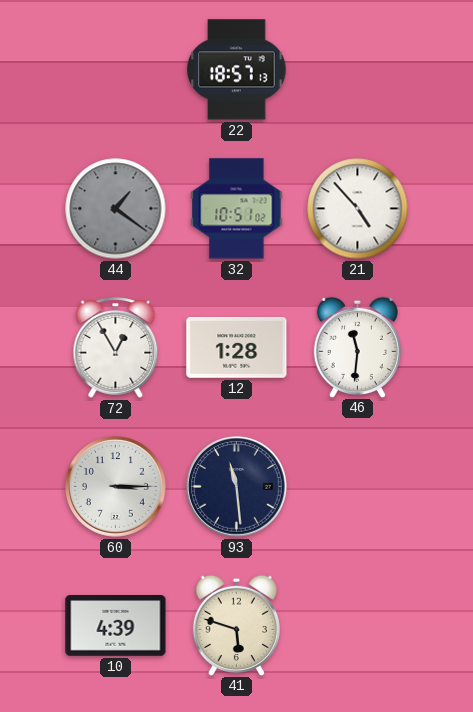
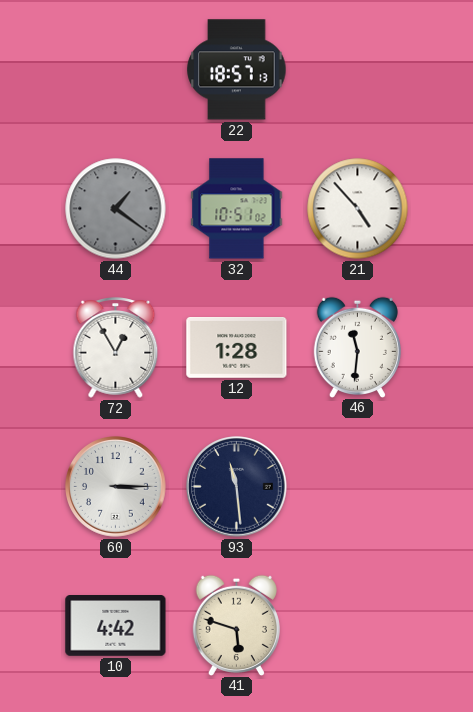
10: 4:39 -> 4:42 (116, 626)
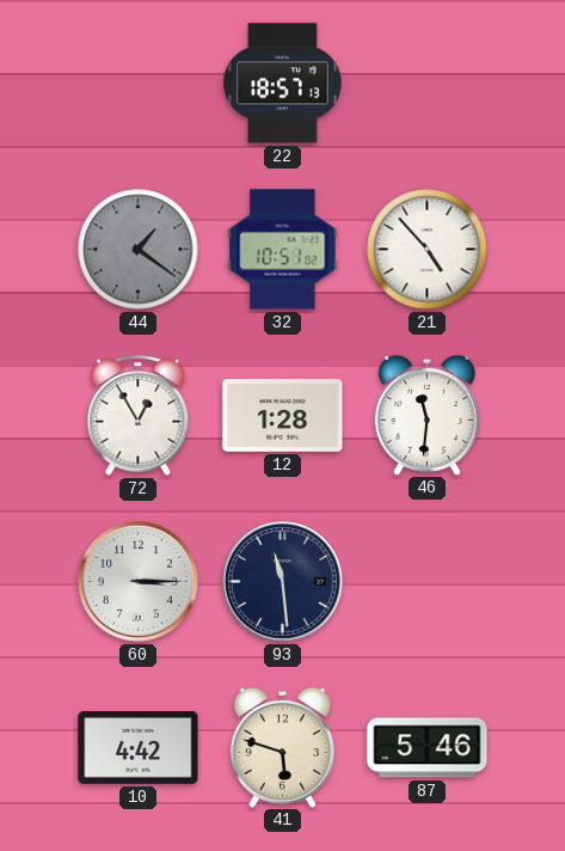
87: none -> 5:46 (428, 748)
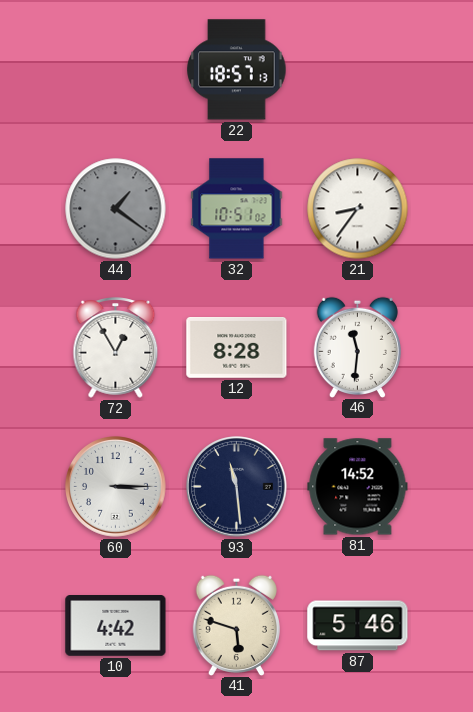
21: 4:53 -> 8:36 (358, 209)
12: 1:28 -> 8:28 (237, 348)
81: none -> 14:52 (358, 487)
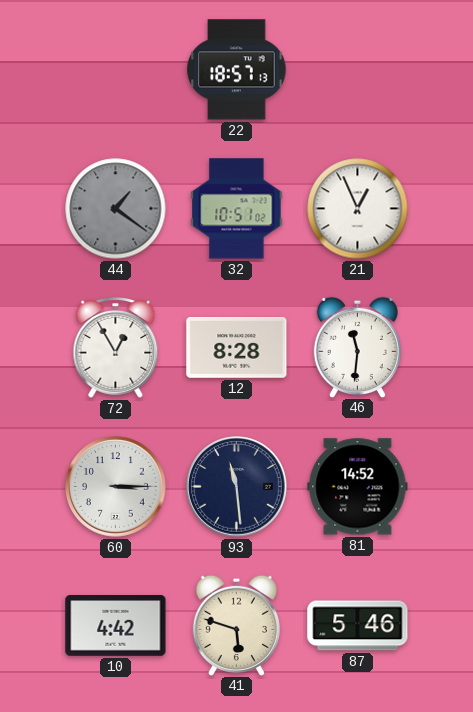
21: 8:36 -> 12:56 (358, 209)
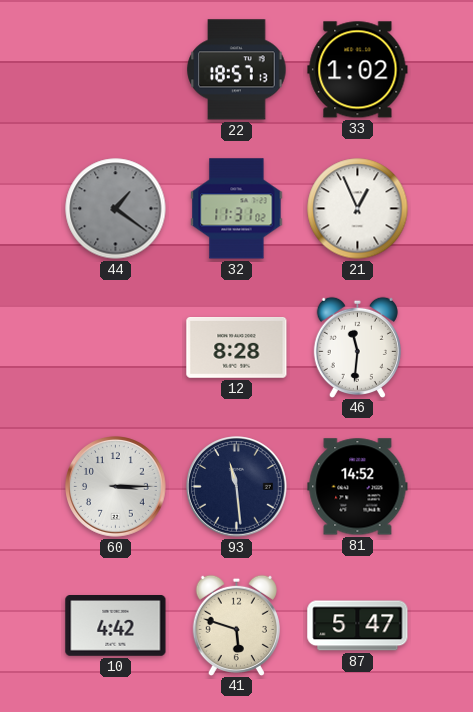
33: none -> 1:02 (358, 70)
32: 10:51 -> 11:31 (237, 209)
72: 12:55 -> none (116, 348)
87: 5:46 -> 5:47 (358, 626)
